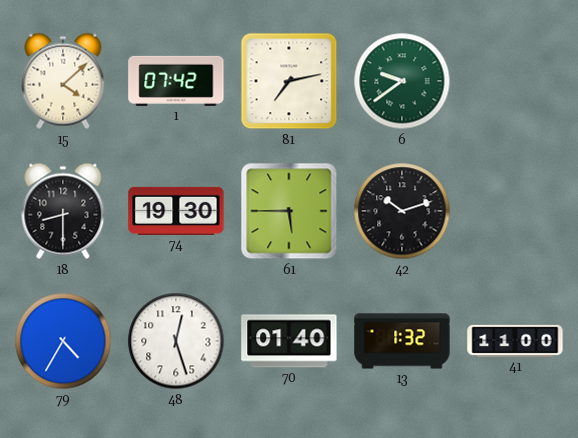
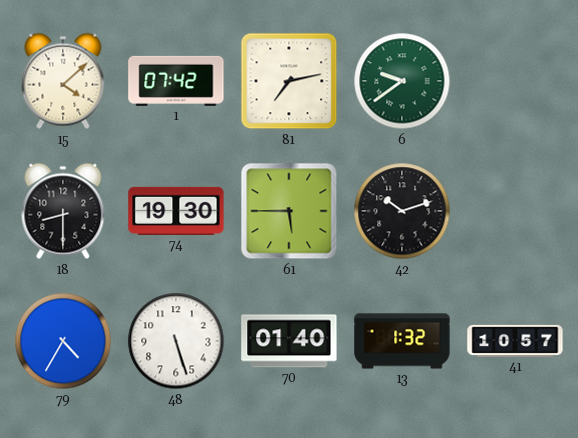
48: 12:27 -> 5:27 (176, 341)
41: 11:00 -> 10:57 (515, 341)
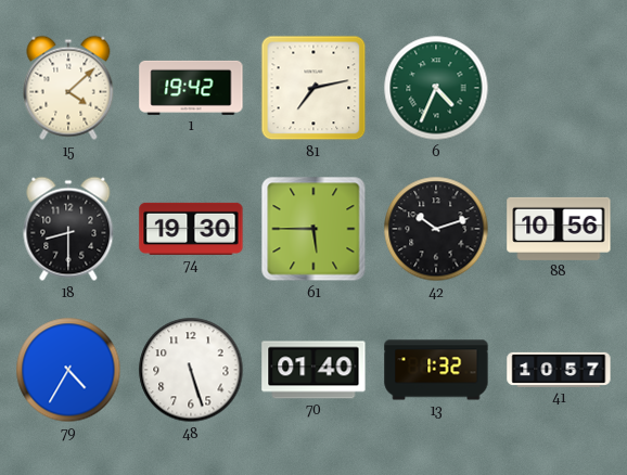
1: 07:42 -> 19:42 (191, 88)
6: 9:39 -> 4:34 (436, 88)
88: none -> 10:56 (559, 229)
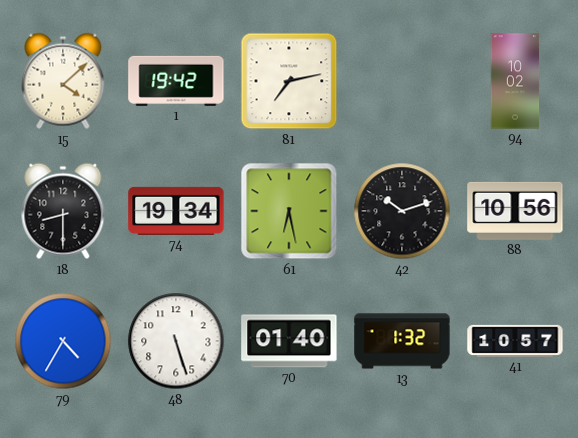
6: 4:34 -> none (436, 88)
94: none -> 10:02 (515, 81)
74: 19:30 -> 19:34 (176, 211)
61: 5:45 -> 6:28 (289, 211)
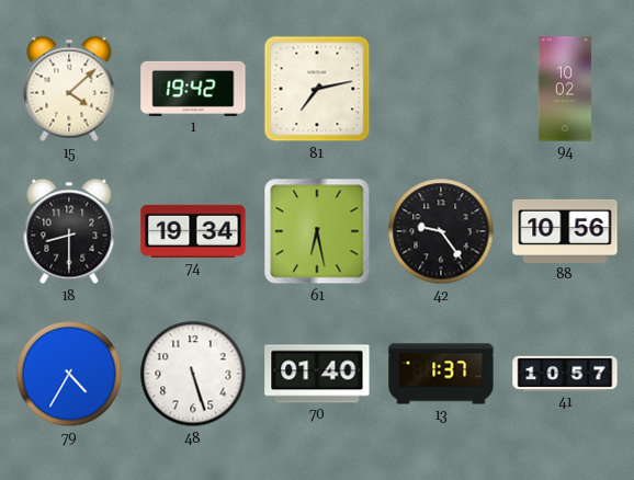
42: 10:12 -> 9:24 (441, 231)
13: 1:32 -> 1:37 (441, 374)
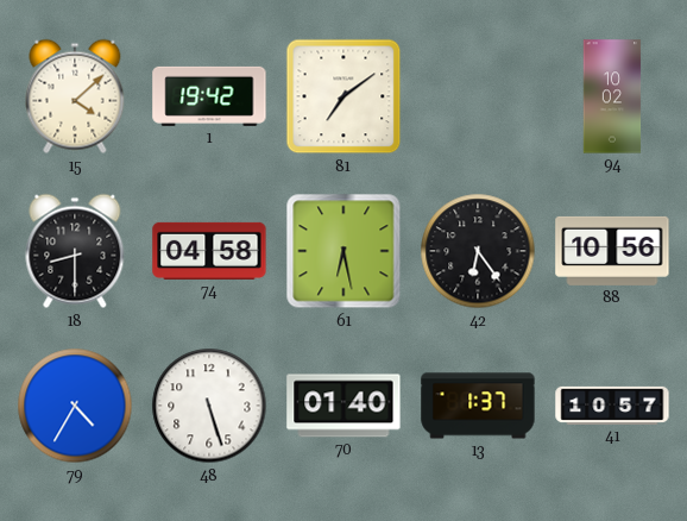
81: 7:13 -> 7:09 (343, 96)
74: 19:34 -> 04:58 (209, 251)
42: 9:24 -> 6:24 (478, 251)
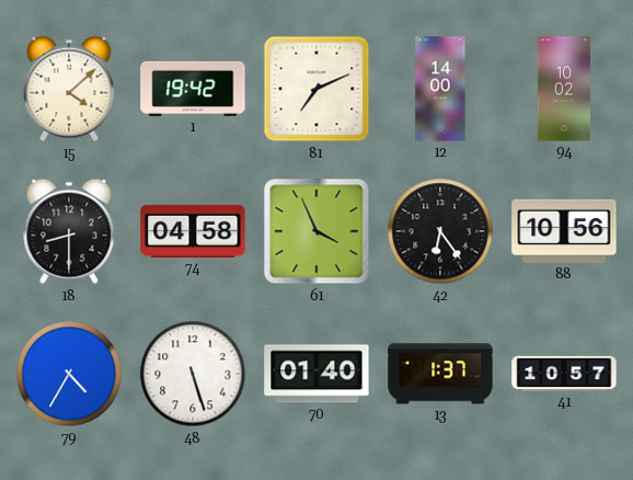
81: 7:09 -> 7:11 (316, 89)
12: none -> 14:00 (440, 89)
61: 6:28 -> 3:56 (316, 231)
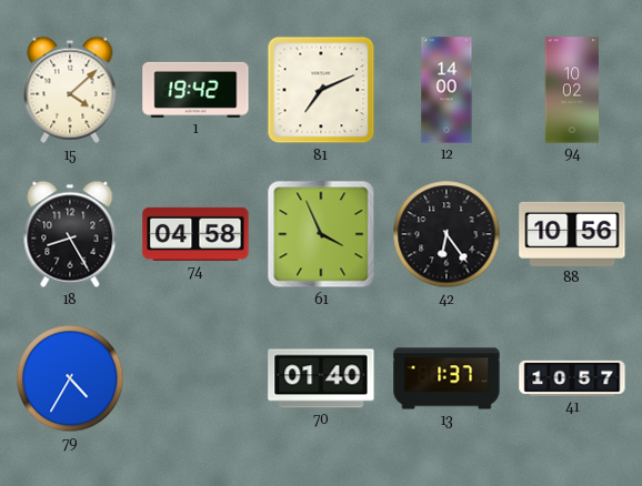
18: 8:30 -> 8:25 (70, 234)
48: 5:27 -> none (193, 374)
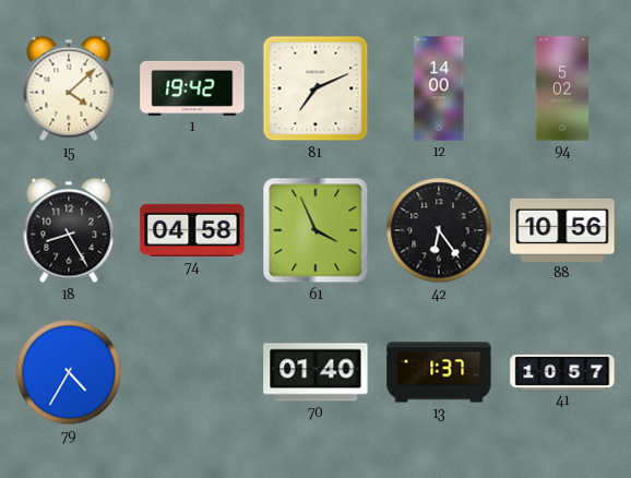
94: 10:02 -> 5:02 (562, 88)
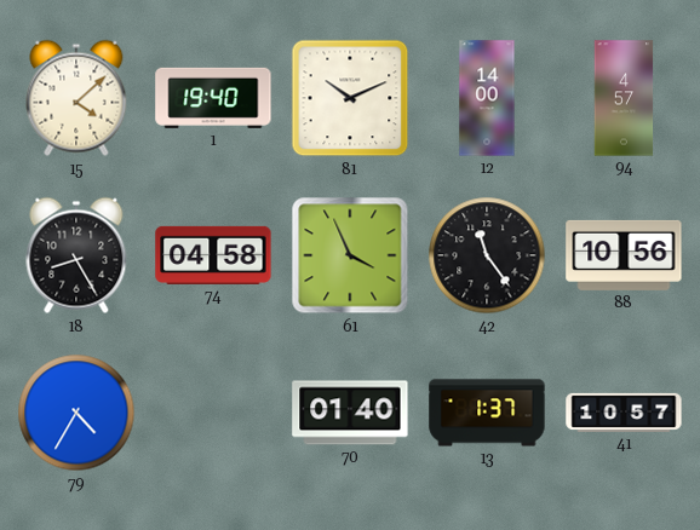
1: 19:42 -> 19:40 (213, 98)
81: 7:11 -> 10:11 (350, 98)
94: 5:02 -> 4:57 (624, 98)
42: 6:24 -> 11:24 (487, 255)
